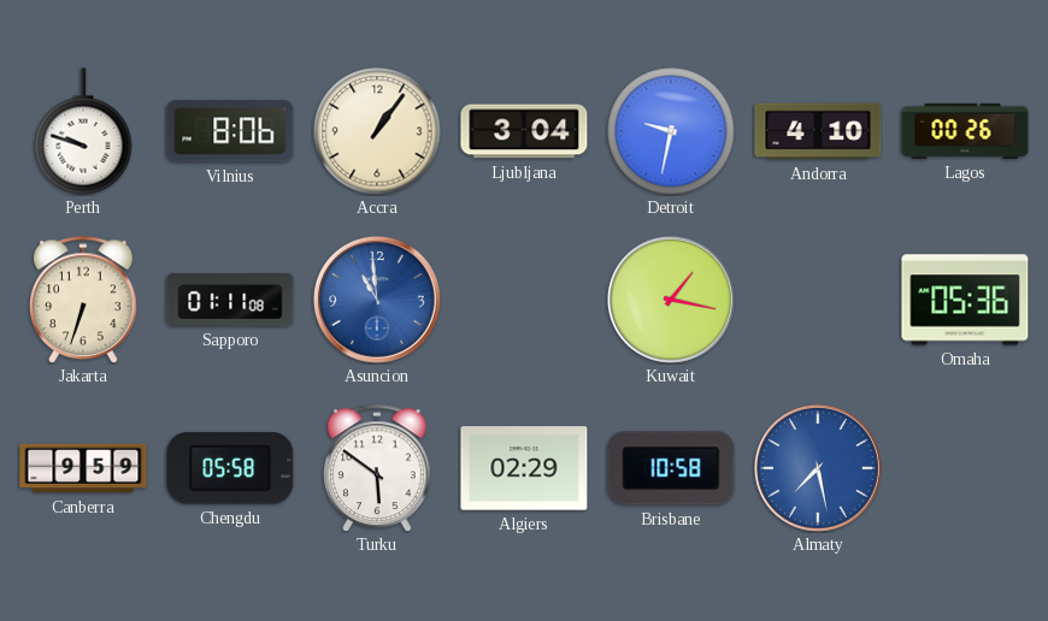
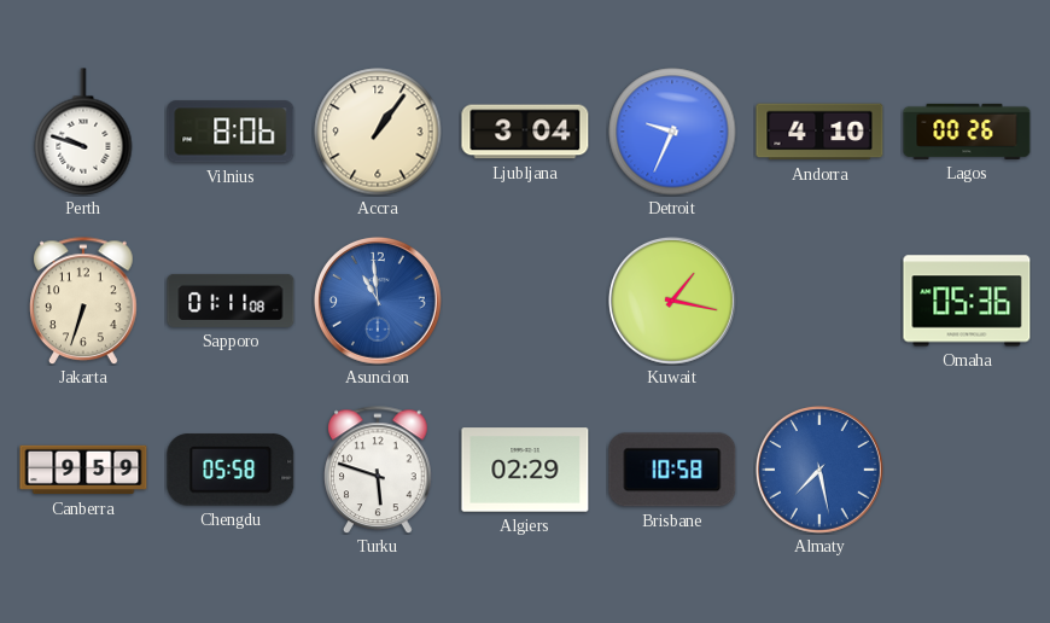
Detroit: 9:32 -> 9:34 (672, 132)
Turku: 5:51 -> 5:48 (379, 470)
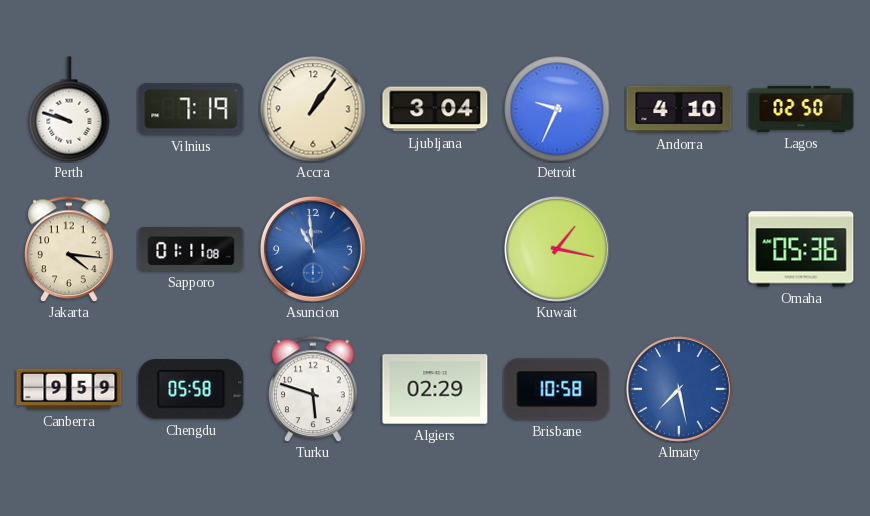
Vilnius: 8:06 -> 7:19 (191, 109)
Lagos: 00:26 -> 02:50 (801, 109)
Jakarta: 6:33 -> 4:16 (70, 249)
